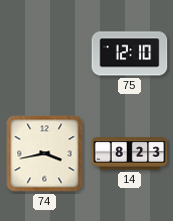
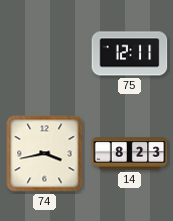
75: 12:10 -> 12:11 (130, 54)
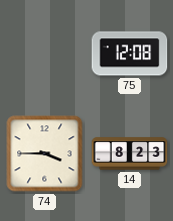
75: 12:11 -> 12:08 (130, 54)
74: 3:43 -> 3:45 (45, 154)
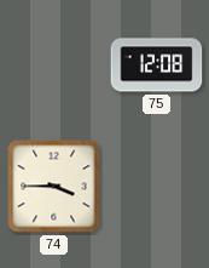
14: 8:23 -> none (130, 154)
